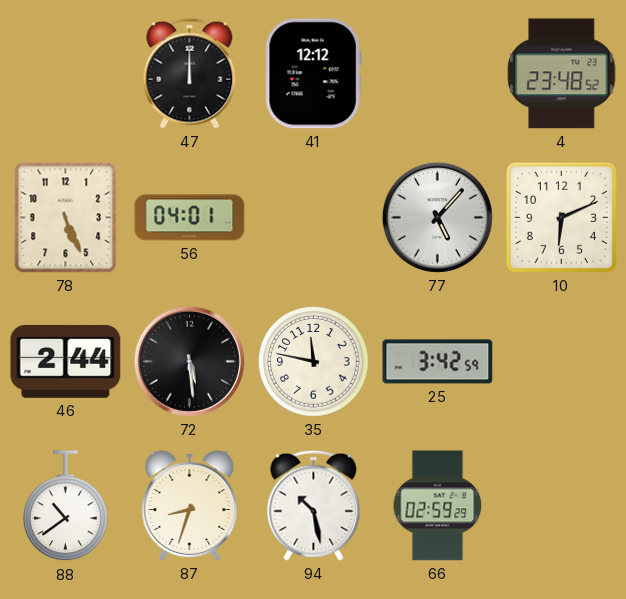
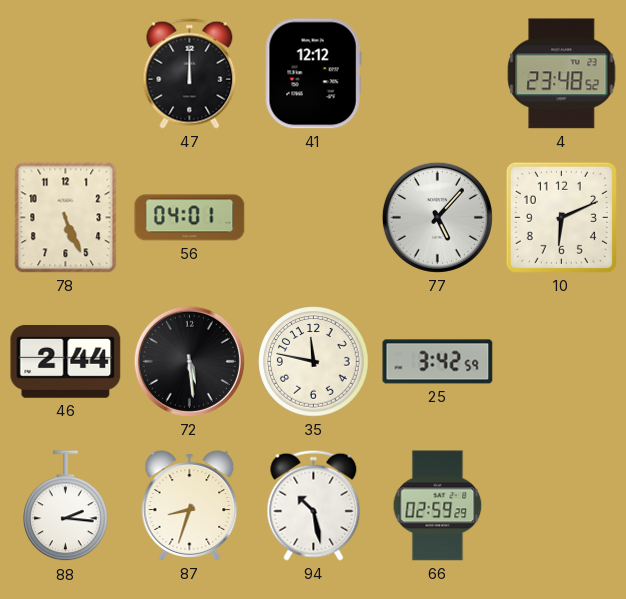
88: 10:39 -> 2:16 (66, 506)
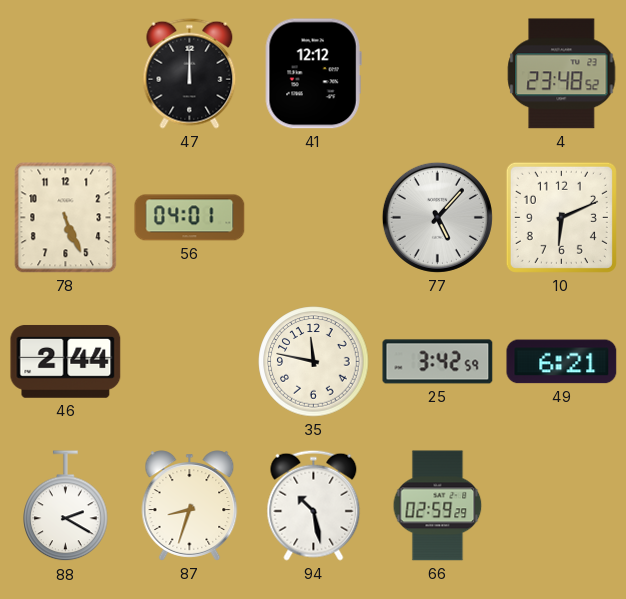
72: 5:29 -> none (189, 361)
49: none -> 6:21 (562, 362)
88: 2:16 -> 2:20 (66, 506)
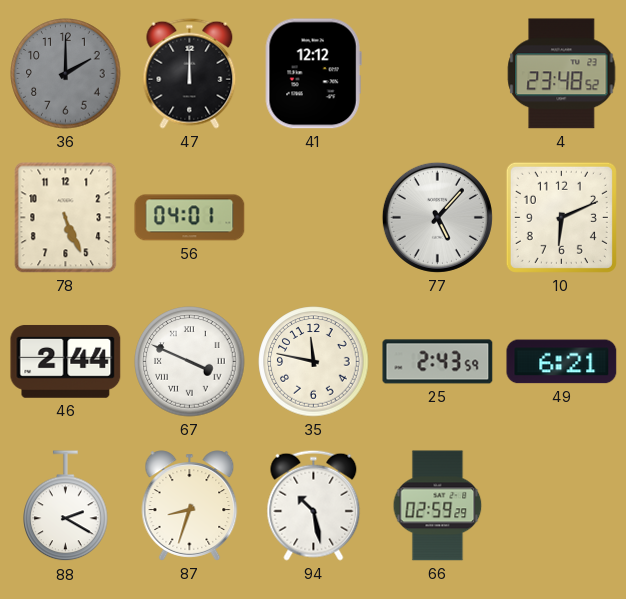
36: none -> 2:00 (66, 74)
67: none -> 3:49 (190, 362)
25: 3:42 -> 2:43 (438, 362)
